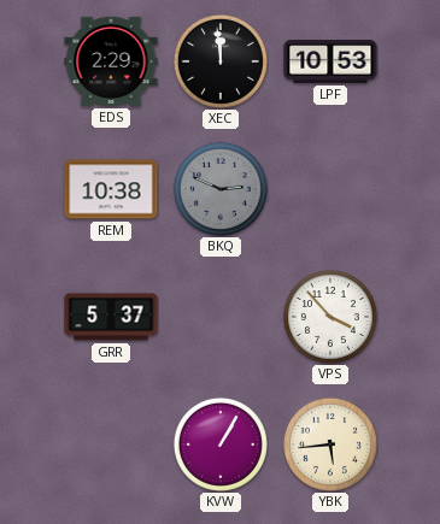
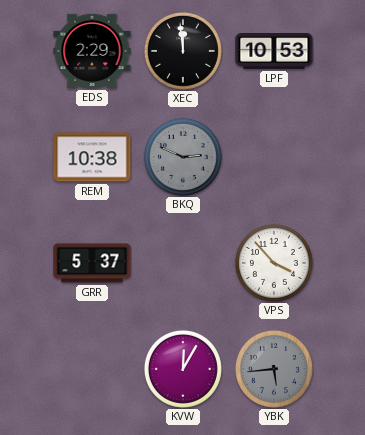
KVW: 1:05 -> 12:05 (183, 369)
YBK dial: cream -> grey (274, 369)
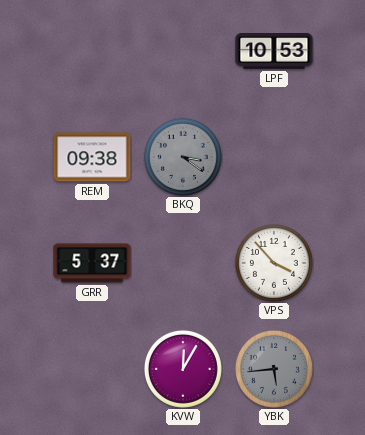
EDS: 2:29 -> none (92, 51)
XEC: 11:59 -> none (183, 51)
REM: 10:38 -> 09:38 (92, 157)
BKQ: 2:49 -> 3:21 (183, 157)
